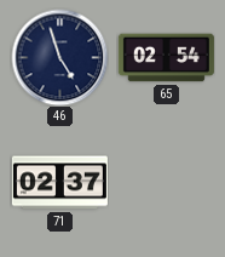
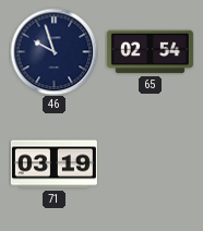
46: 4:57 -> 9:57 (53, 51)
71: 02:37 -> 03:19 (53, 165)
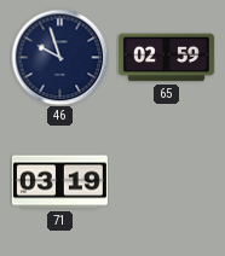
65: 02:54 -> 02:59 (166, 58)
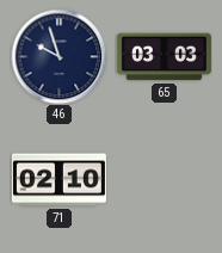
65: 02:59 -> 03:03 (164, 57)
71: 03:19 -> 02:10 (58, 180)
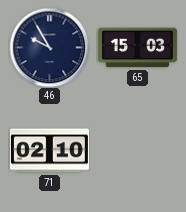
46: 9:57 -> 9:55 (49, 47)
65: 03:03 -> 15:03 (137, 48)
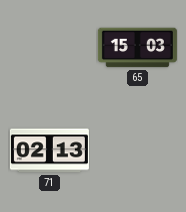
46: 9:55 -> none (49, 47)
71: 02:10 -> 02:13 (49, 151)
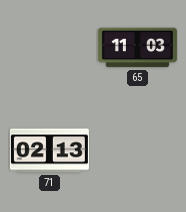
65: 15:03 -> 11:03 (137, 48)
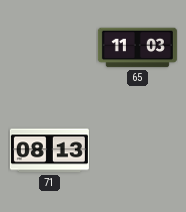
71: 02:13 -> 08:13 (49, 151)
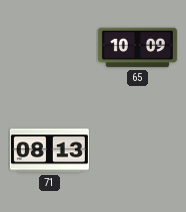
65: 11:03 -> 10:09 (137, 48)
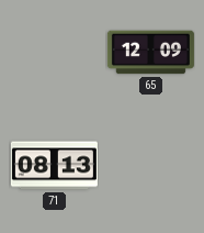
65: 10:09 -> 12:09 (150, 53)
